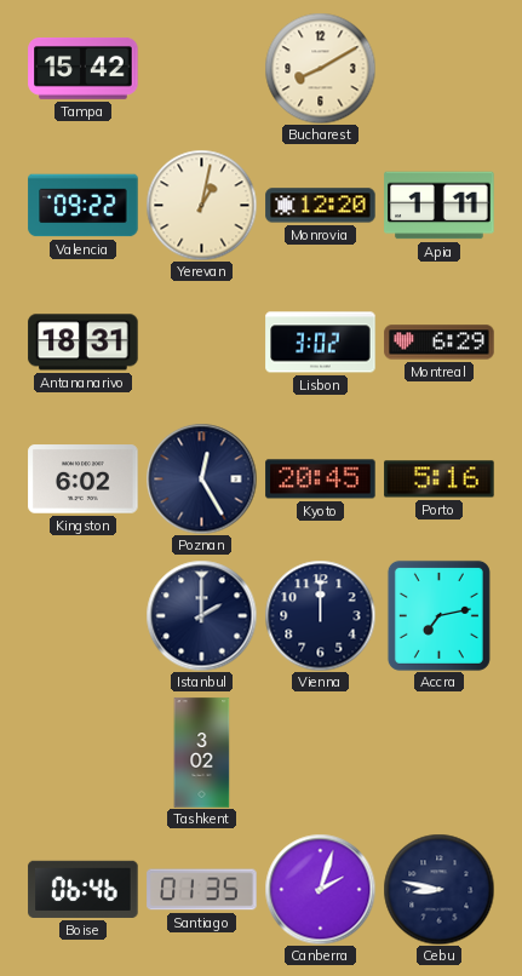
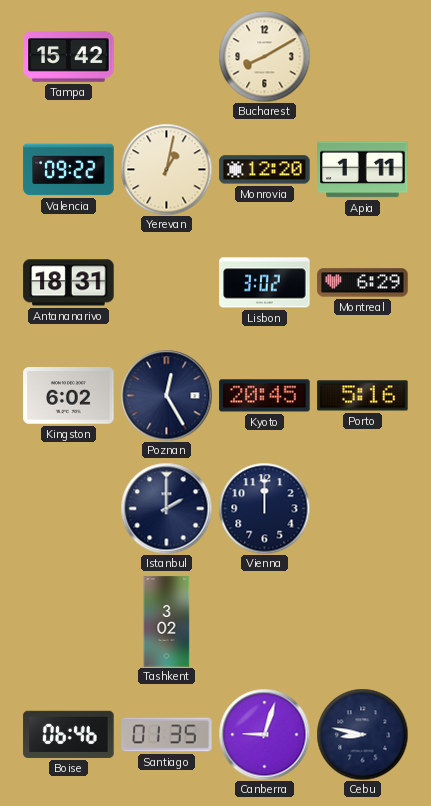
Accra: 7:13 -> none (438, 615)
Canberra: 2:03 -> 9:03 (264, 734)
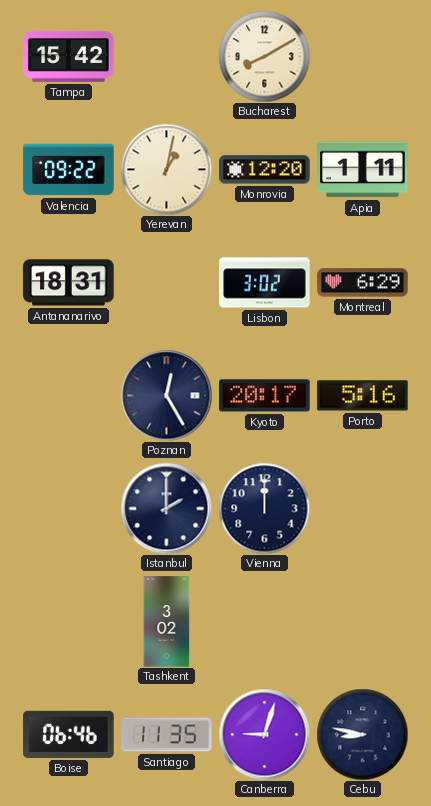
Kingston: 6:02 -> none (69, 396)
Kyoto: 20:45 -> 20:17 (265, 396)
Santiago: 01:35 -> 11:35 (167, 735)
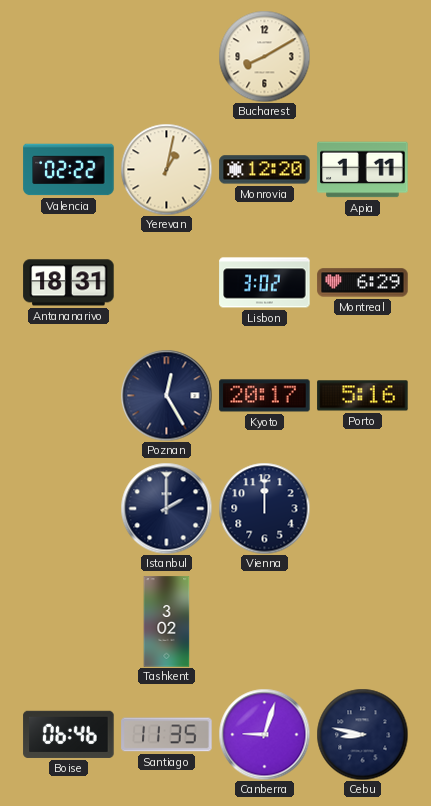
Tampa: 15:42 -> none (69, 57)
Valencia: 09:22 -> 02:22 (69, 170)
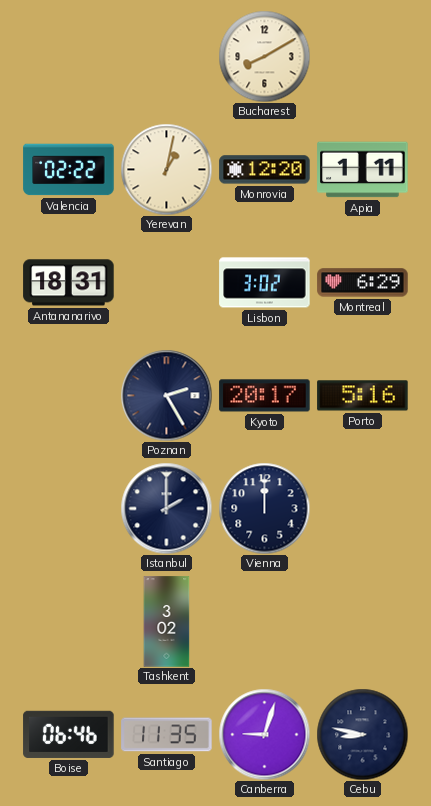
Poznan: 12:25 -> 2:25 (166, 395)
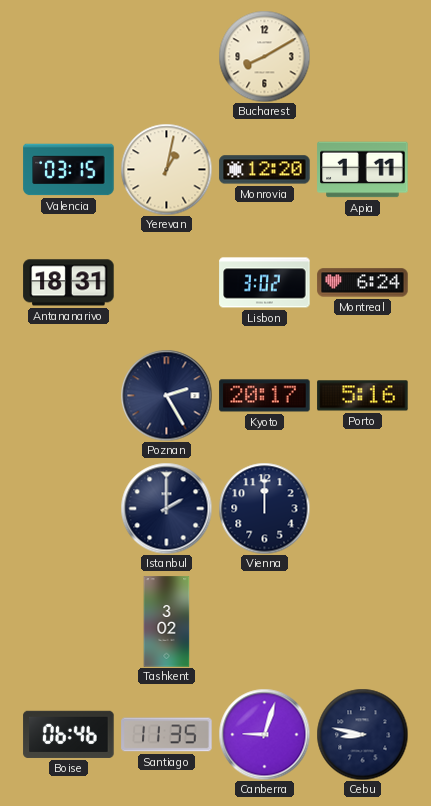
Valencia: 02:22 -> 03:15 (69, 170)
Montreal: 6:29 -> 6:24 (363, 283)
